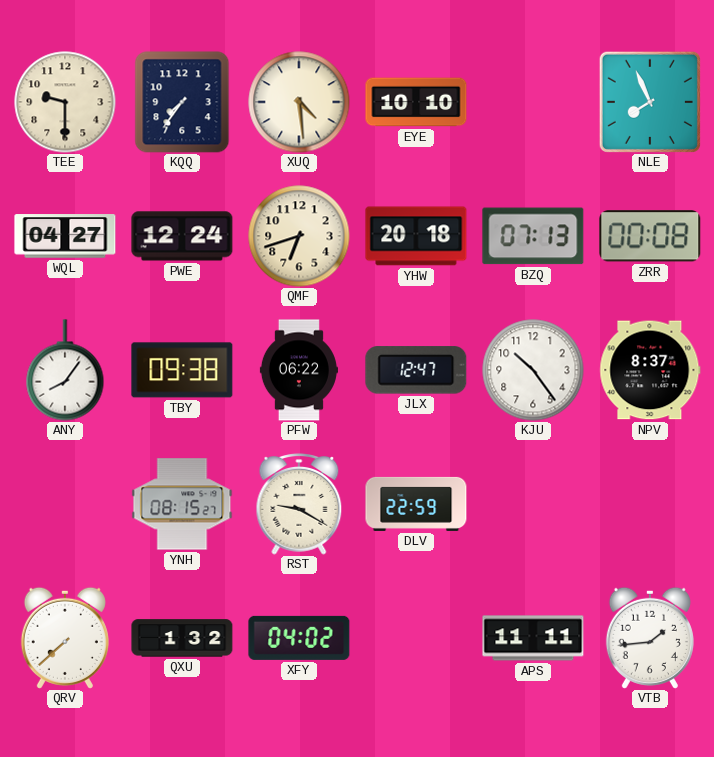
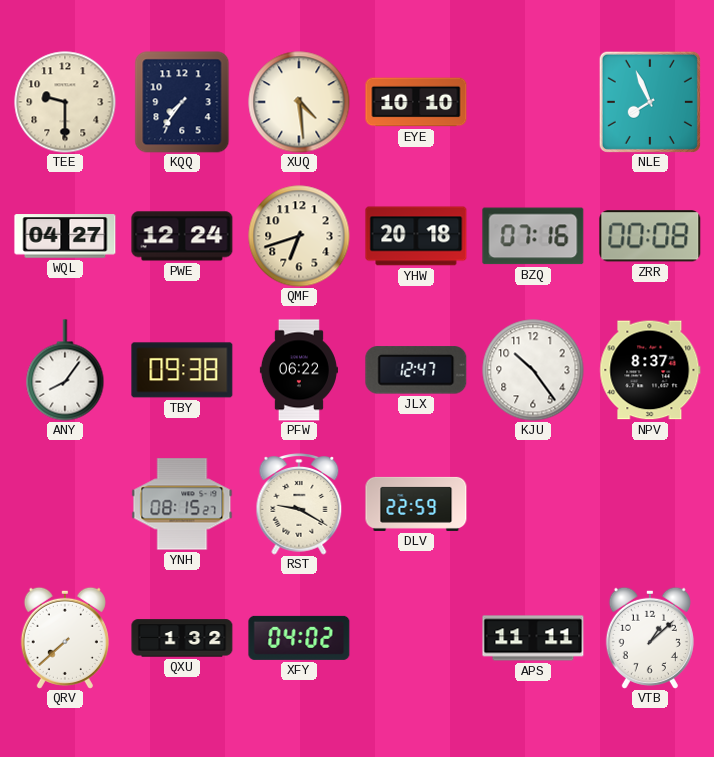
BZQ: 07:13 -> 07:16 (533, 236)
VTB: 1:44 -> 1:08 (650, 638)
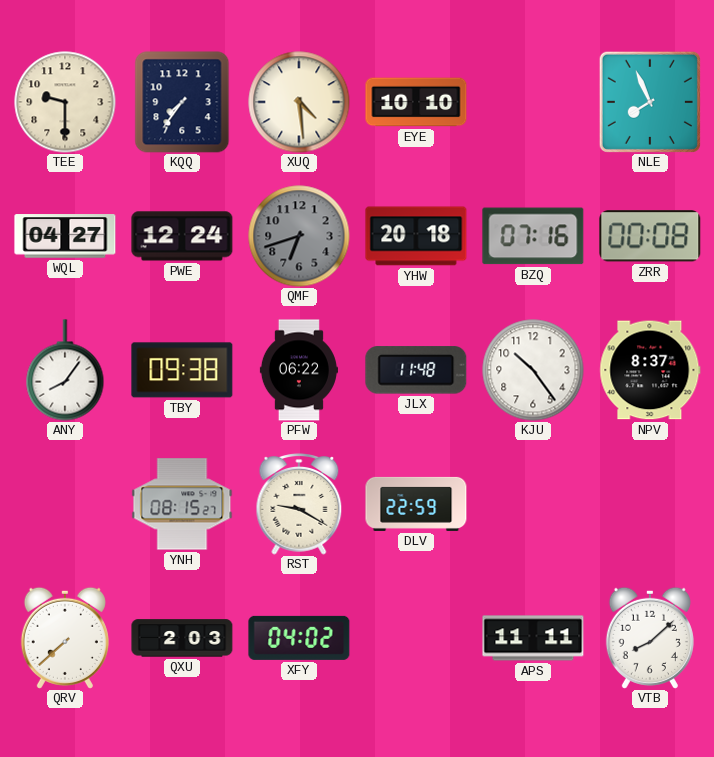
QMF dial: cream -> grey (299, 236)
JLX: 12:47 -> 11:48 (416, 370)
QXU: 1:32 -> 2:03 (182, 638)
VTB: 1:08 -> 8:08 (650, 638)
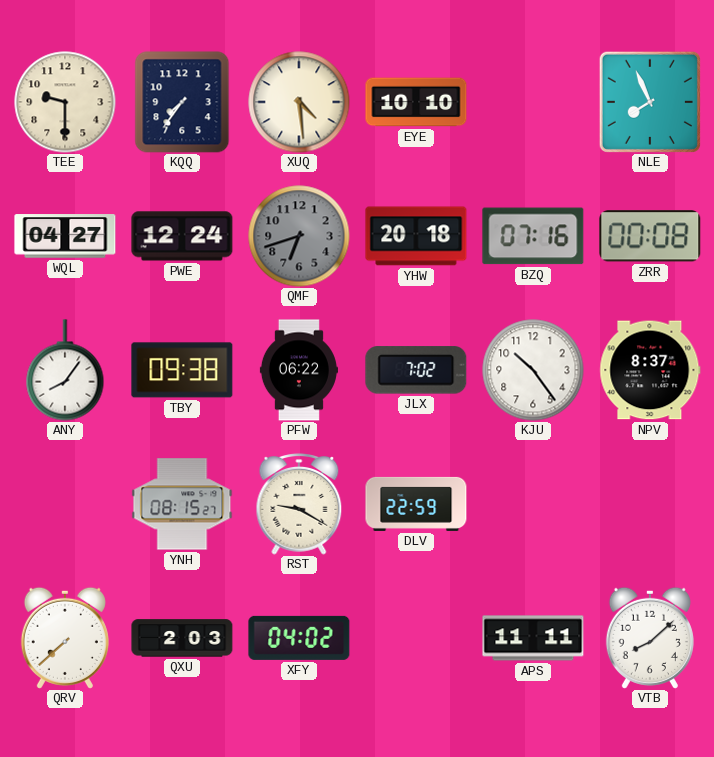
JLX: 11:48 -> 7:02 (416, 370)
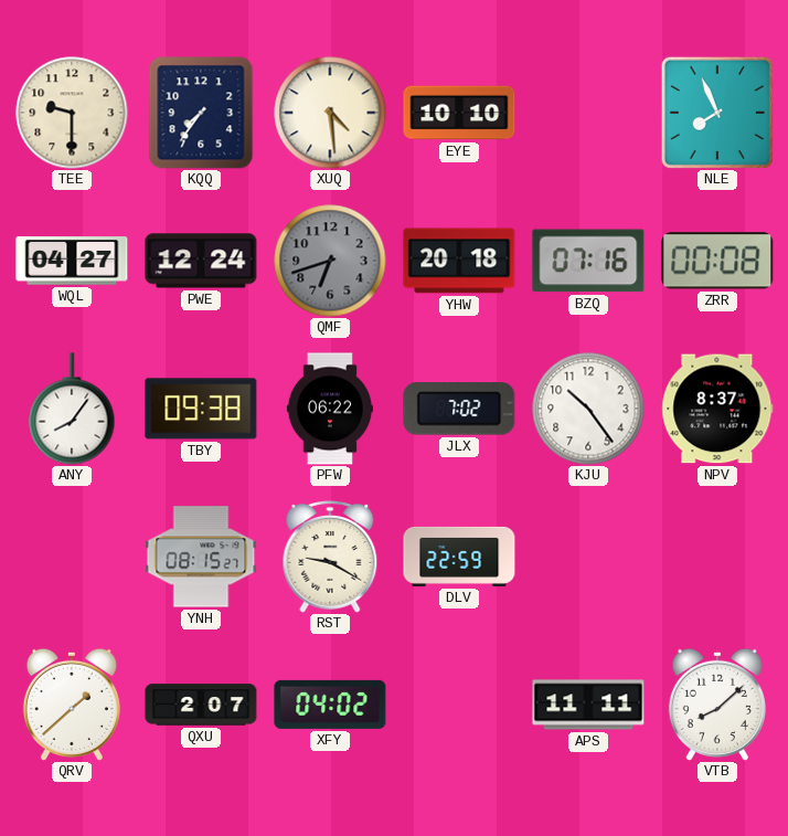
QRV: 7:38 -> 1:38 (72, 705)
QXU: 2:03 -> 2:07 (201, 705)
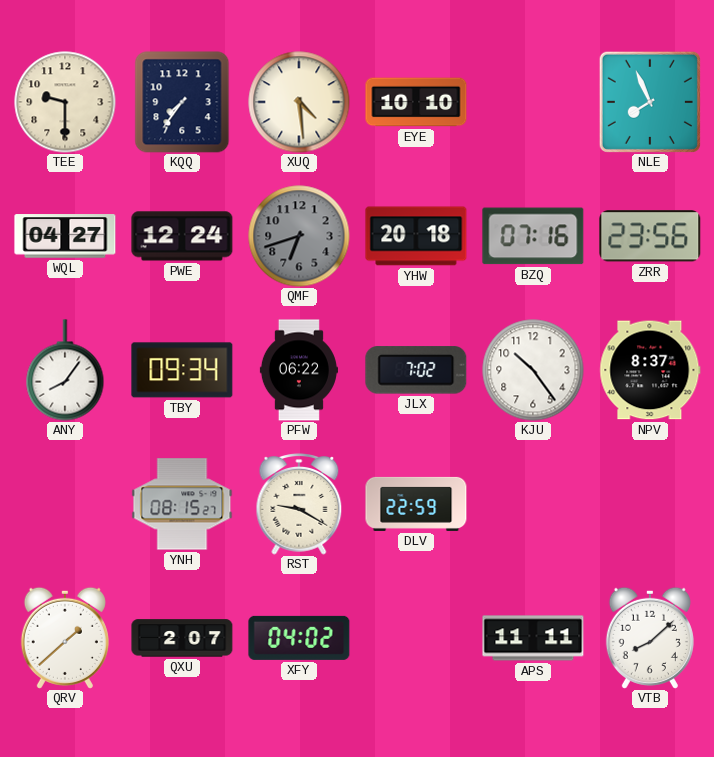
ZRR: 00:08 -> 23:56 (650, 236)
TBY: 09:38 -> 09:34 (182, 370)
